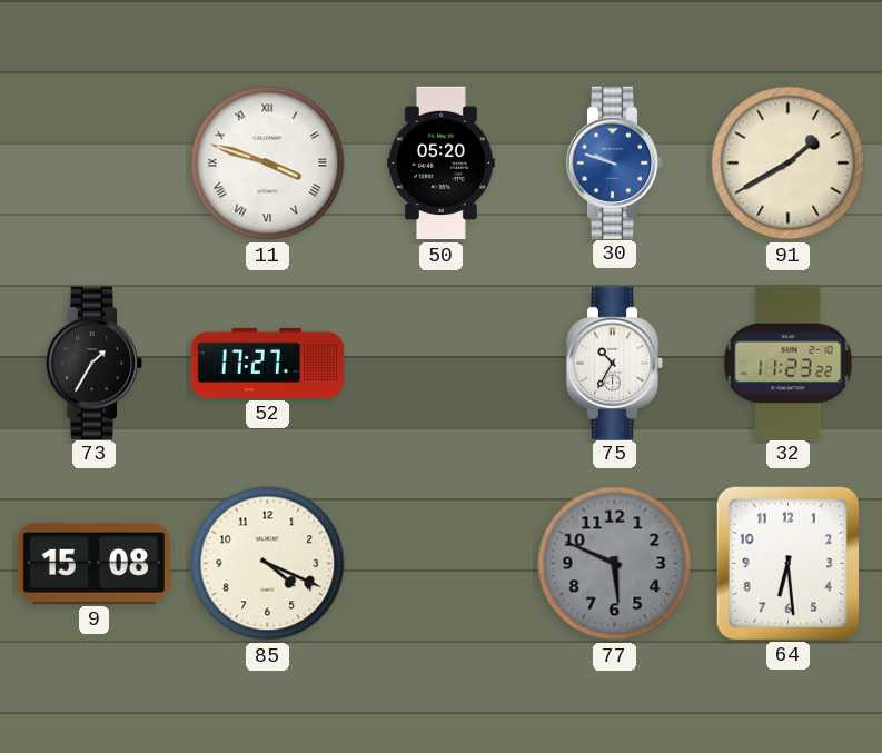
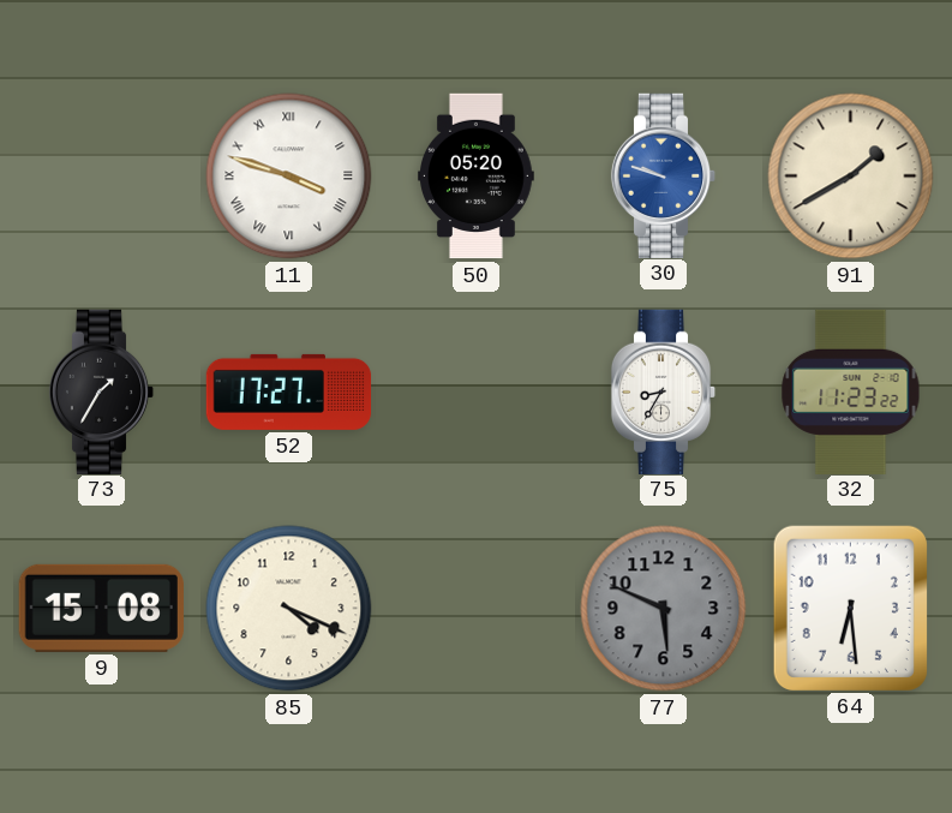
75: 10:35 -> 8:35 (664, 391)
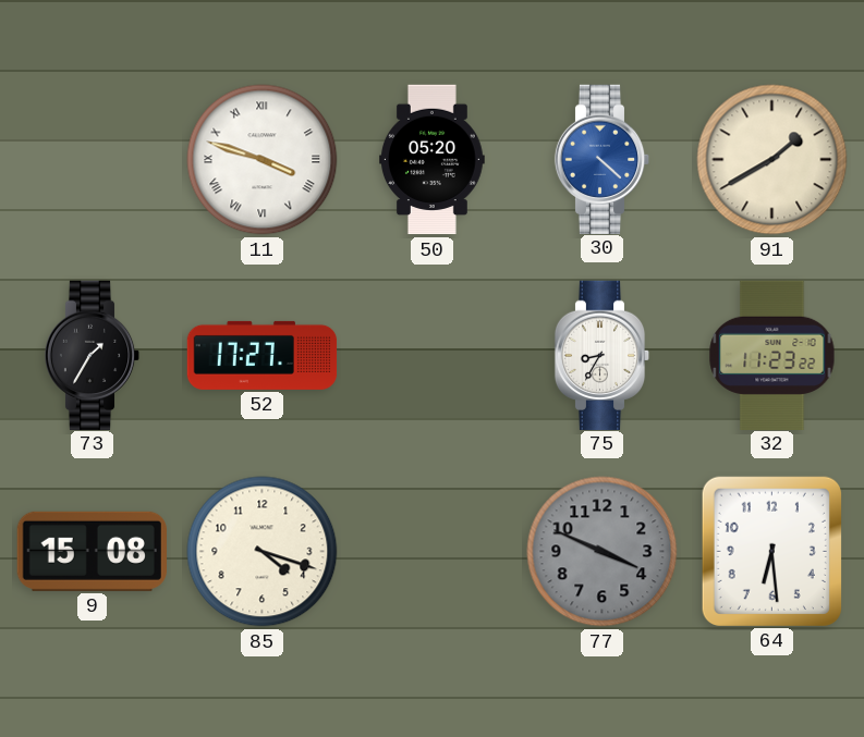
30: 9:48 -> 4:22 (603, 159)
85: 4:19 -> 4:18 (263, 552)
77: 5:49 -> 3:49 (603, 552)
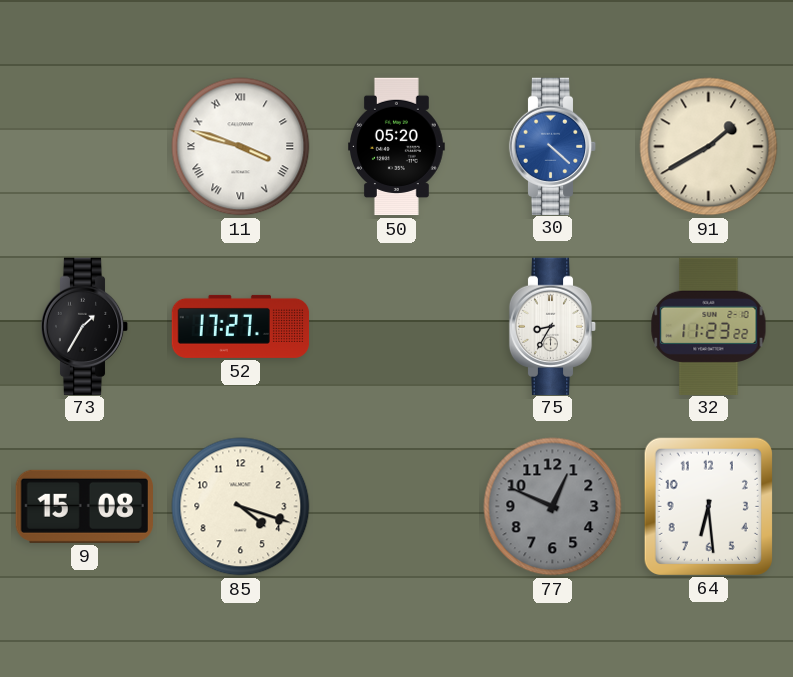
77: 3:49 -> 12:49 (553, 507)
